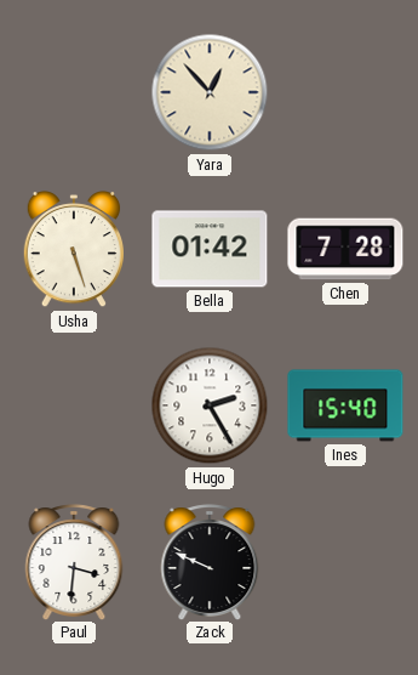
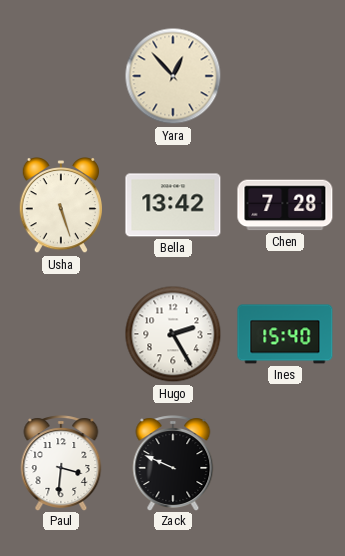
Bella: 01:42 -> 13:42 (173, 205)
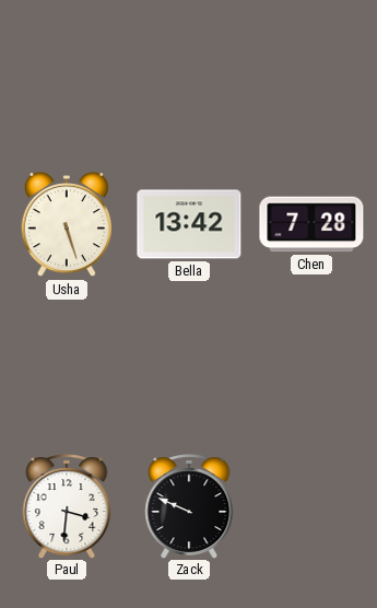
Yara: 12:53 -> none (173, 76)
Hugo: 2:25 -> none (173, 334)
Ines: 15:40 -> none (285, 334)
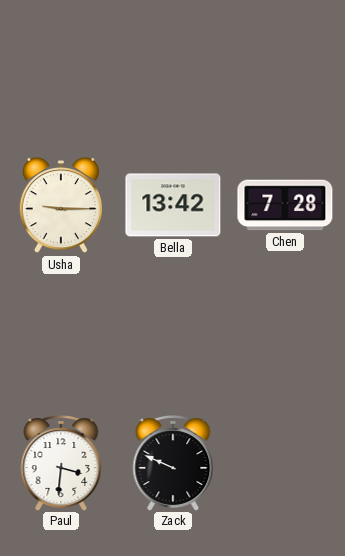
Usha: 5:27 -> 9:15 (60, 206)
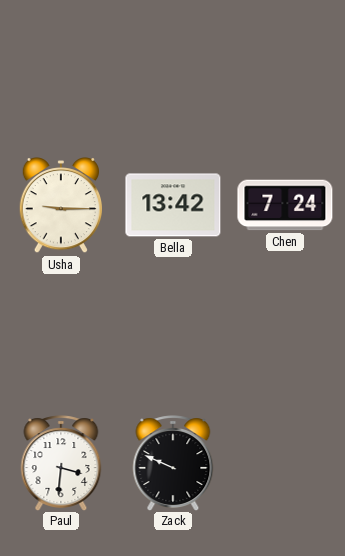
Chen: 7:28 -> 7:24 (285, 205)
